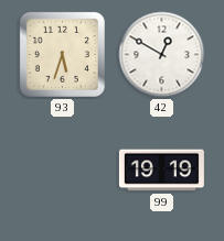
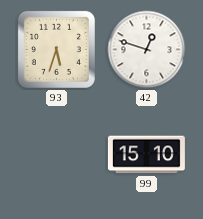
42: 12:50 -> 12:48 (147, 50)
99: 19:19 -> 15:10 (146, 155)
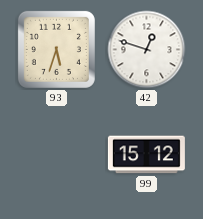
99: 15:10 -> 15:12 (146, 155)
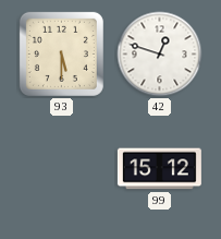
93: 5:33 -> 5:30 (61, 53)
